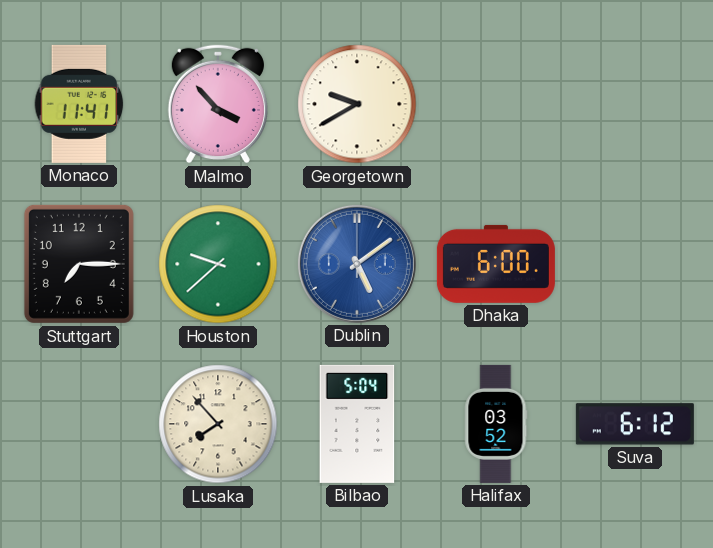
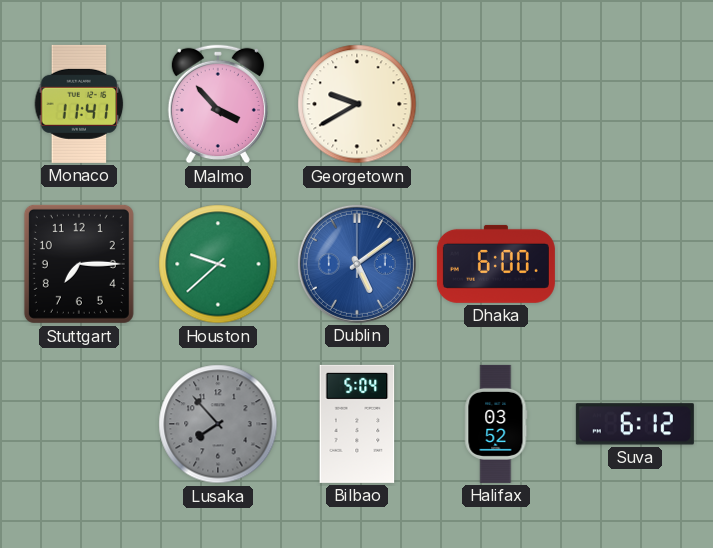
Lusaka dial: cream -> grey (218, 424)
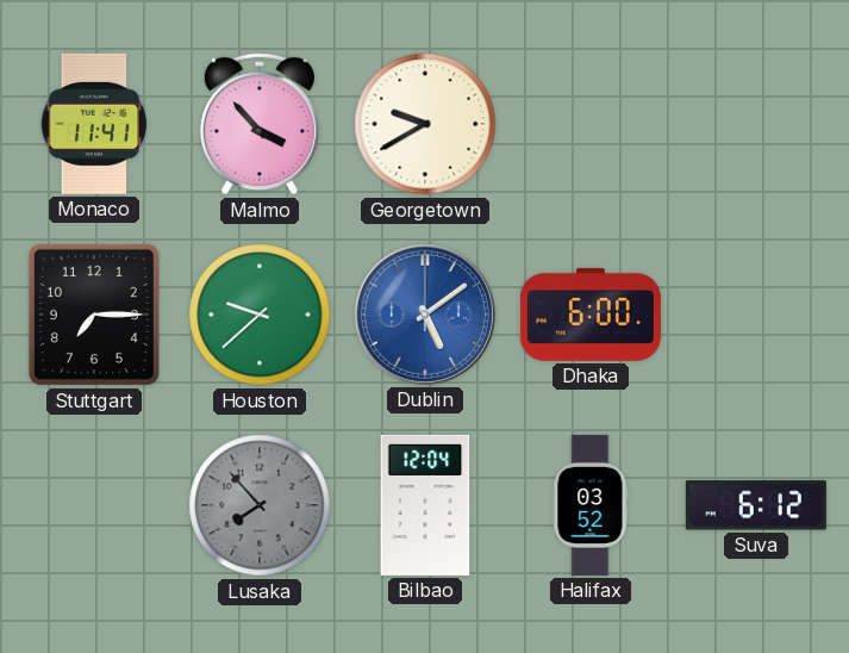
Bilbao: 5:04 -> 12:04 (425, 505)
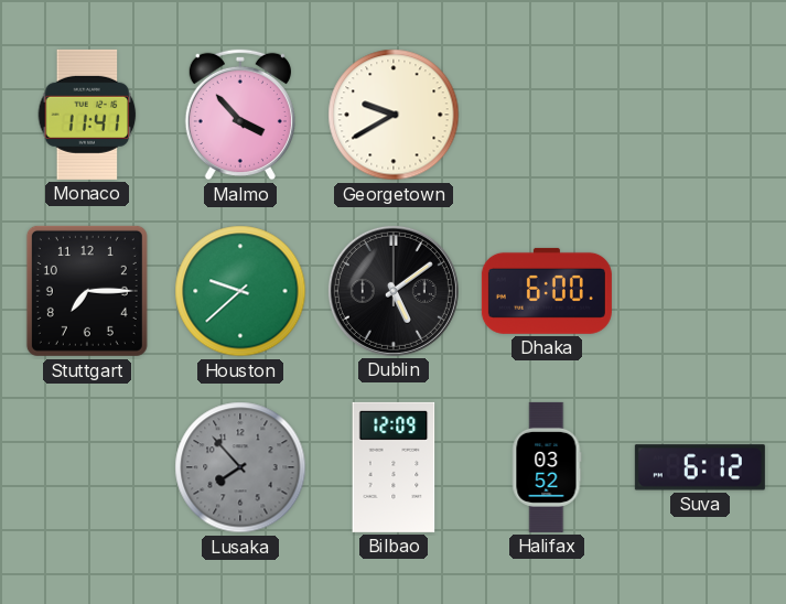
Dublin dial: blue -> black (394, 291)
Bilbao: 12:04 -> 12:09 (394, 467)
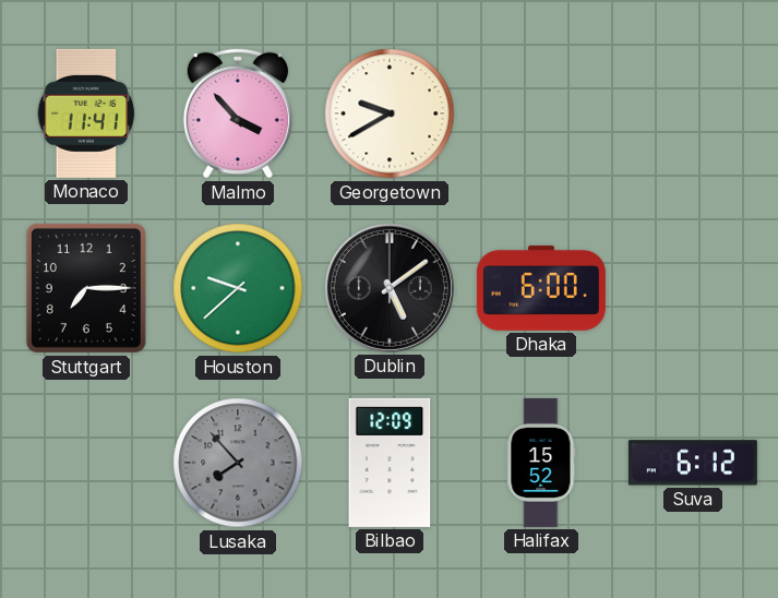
Halifax: 03:52 -> 15:52 (541, 463)
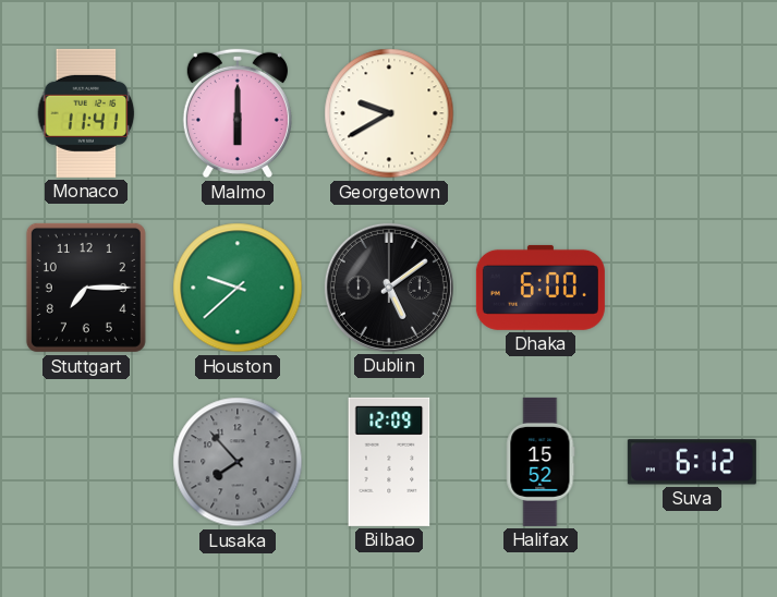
Malmo: 3:53 -> 6:00 (238, 113)
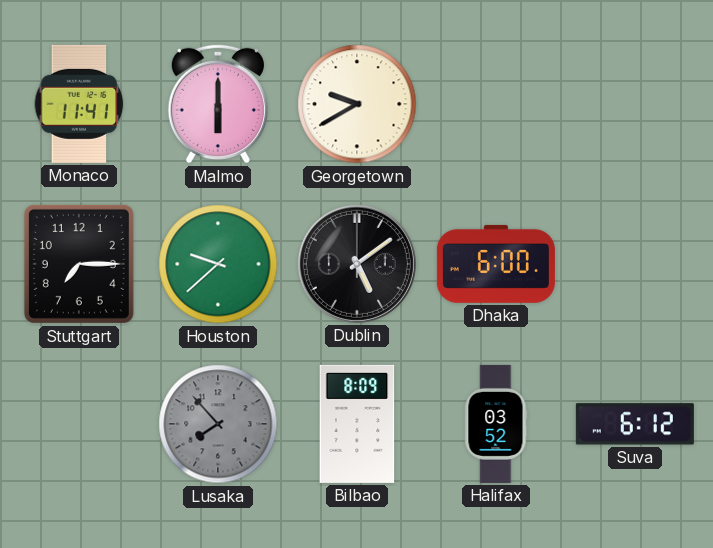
Bilbao: 12:09 -> 8:09 (357, 424)
Halifax: 15:52 -> 03:52 (496, 424)
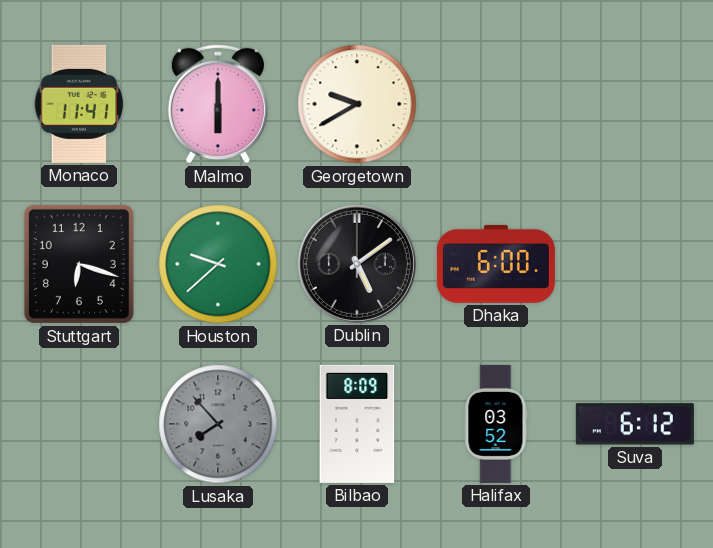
Stuttgart: 7:15 -> 6:18 (79, 264)
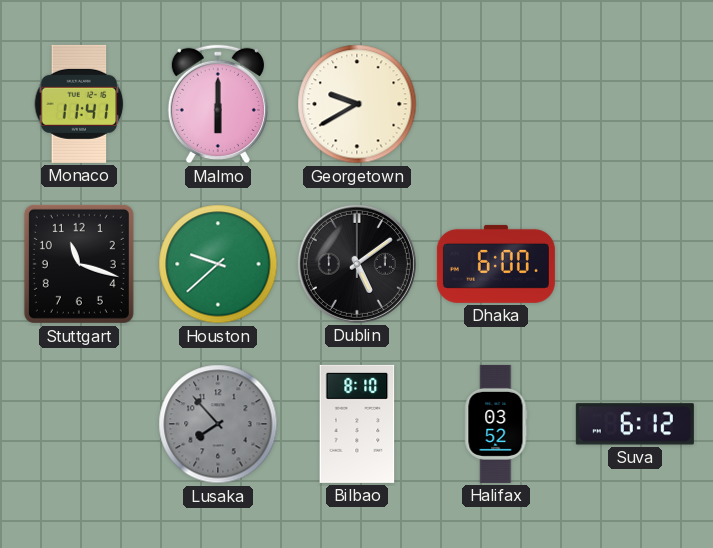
Stuttgart: 6:18 -> 11:18 (79, 264)
Bilbao: 8:09 -> 8:10 (357, 424)
